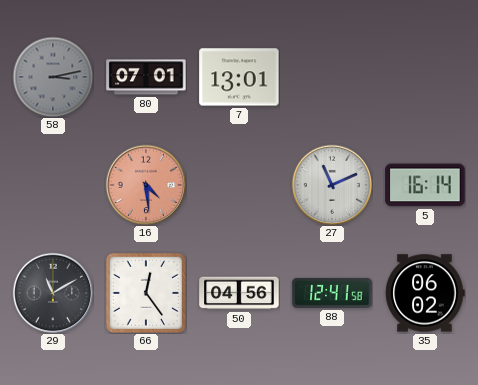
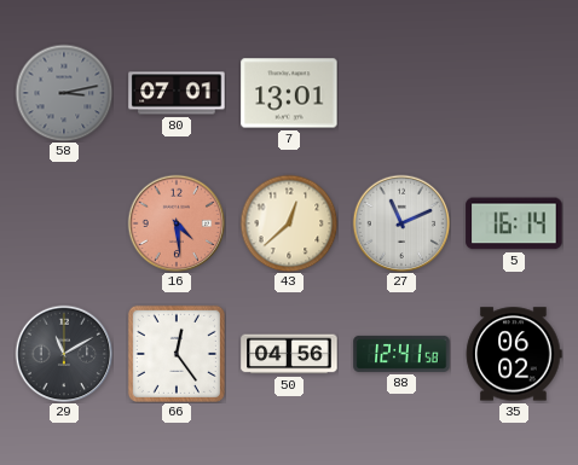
43: none -> 12:38 (289, 223)
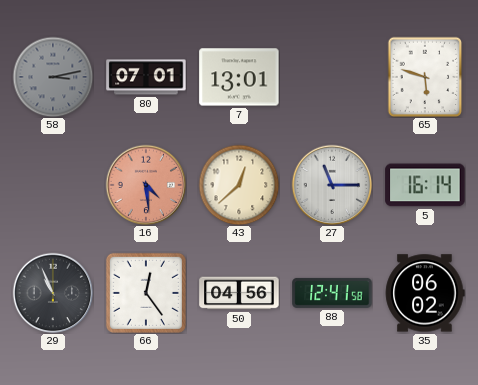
65: none -> 5:48 (425, 77)
27: 11:11 -> 11:15 (332, 185)
29: 11:10 -> 10:56 (53, 293)
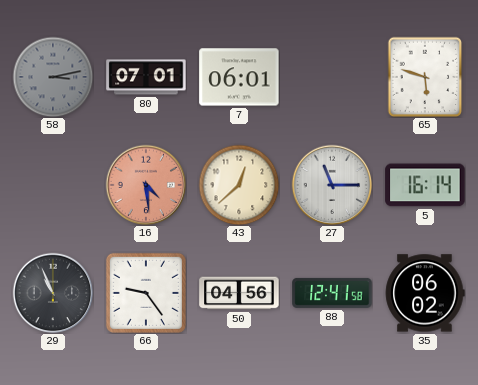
7: 13:01 -> 06:01 (239, 77)
66: 12:24 -> 9:24 (146, 293)
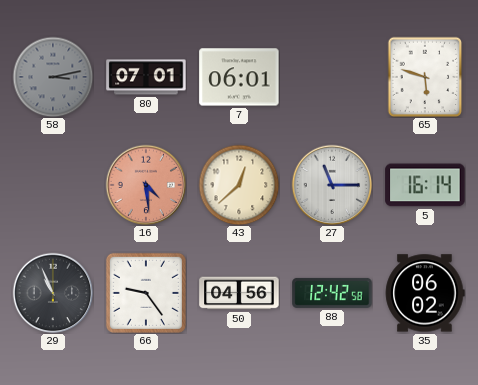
88: 12:41 -> 12:42 (332, 293)
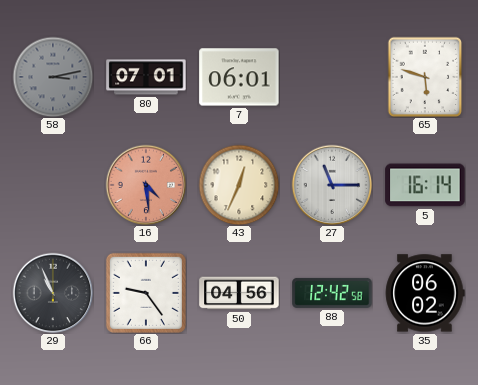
43: 12:38 -> 12:34 (239, 185)
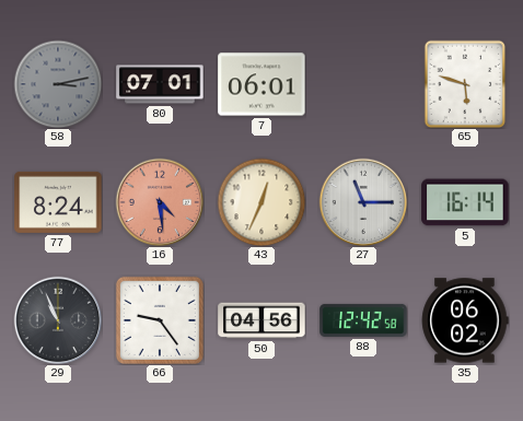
77: none -> 8:24 (58, 202)
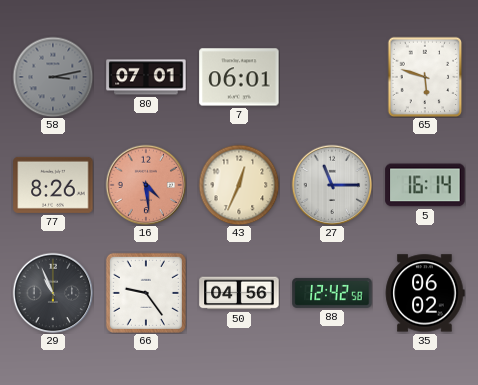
77: 8:24 -> 8:26 (53, 185)
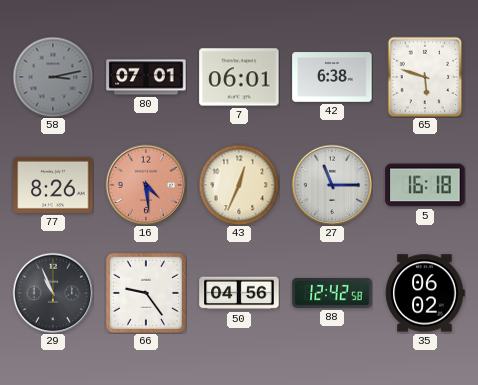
42: none -> 6:38 (332, 77)
5: 16:14 -> 16:18 (425, 185)
